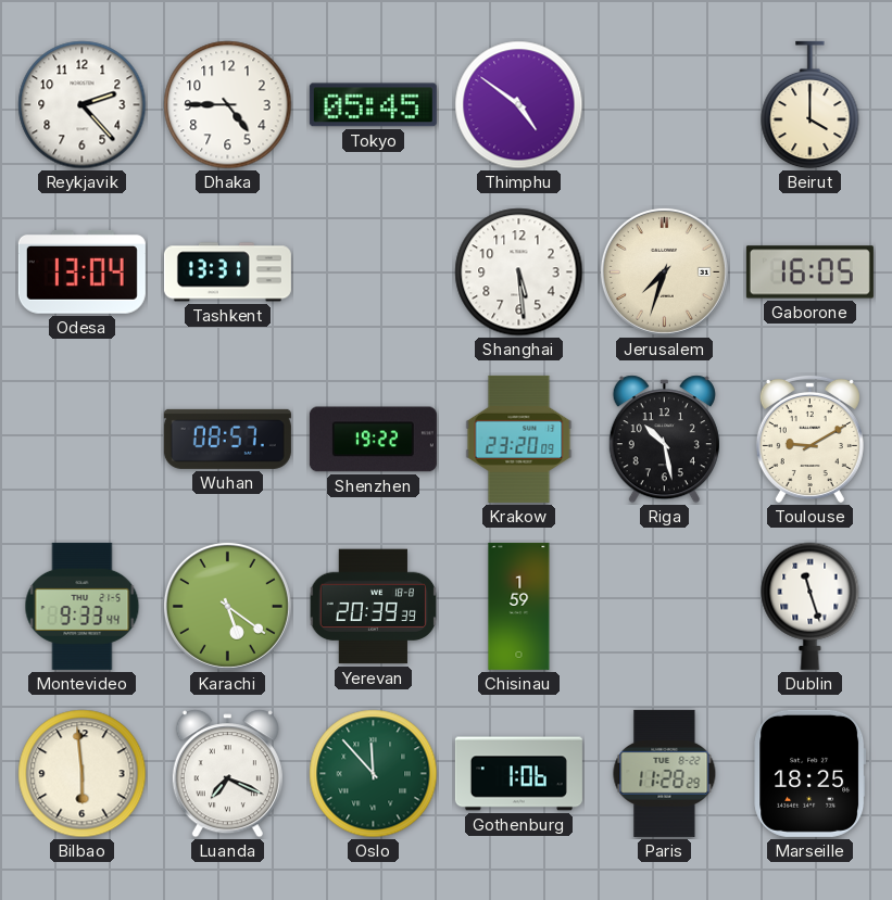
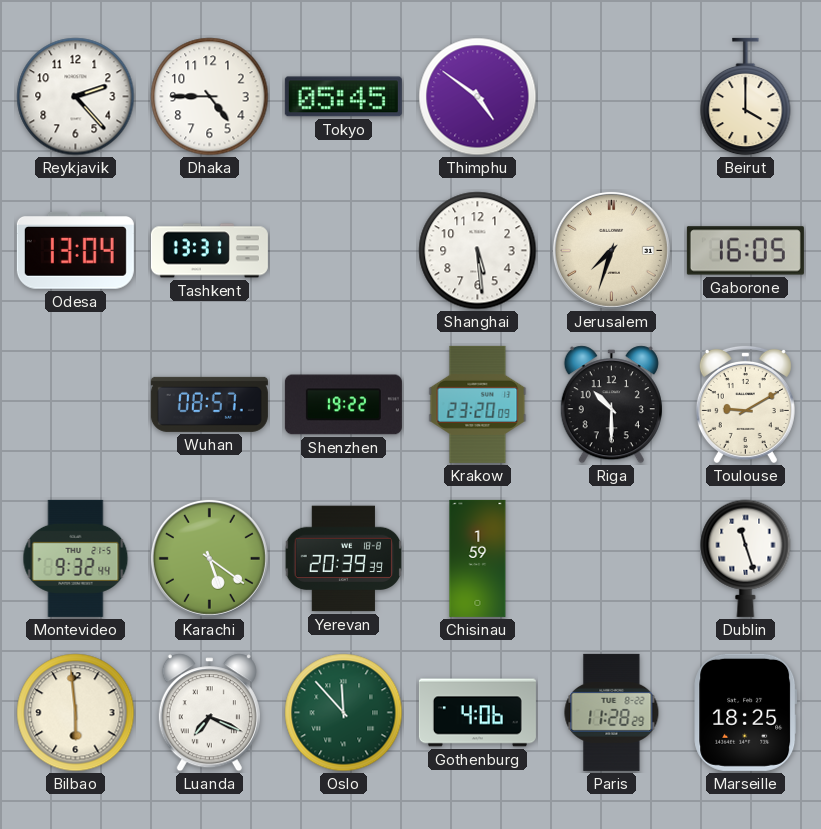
Riga: 10:28 -> 10:30 (611, 405)
Montevideo: 9:33 -> 9:32 (76, 558)
Gothenburg: 1:06 -> 4:06 (477, 713)
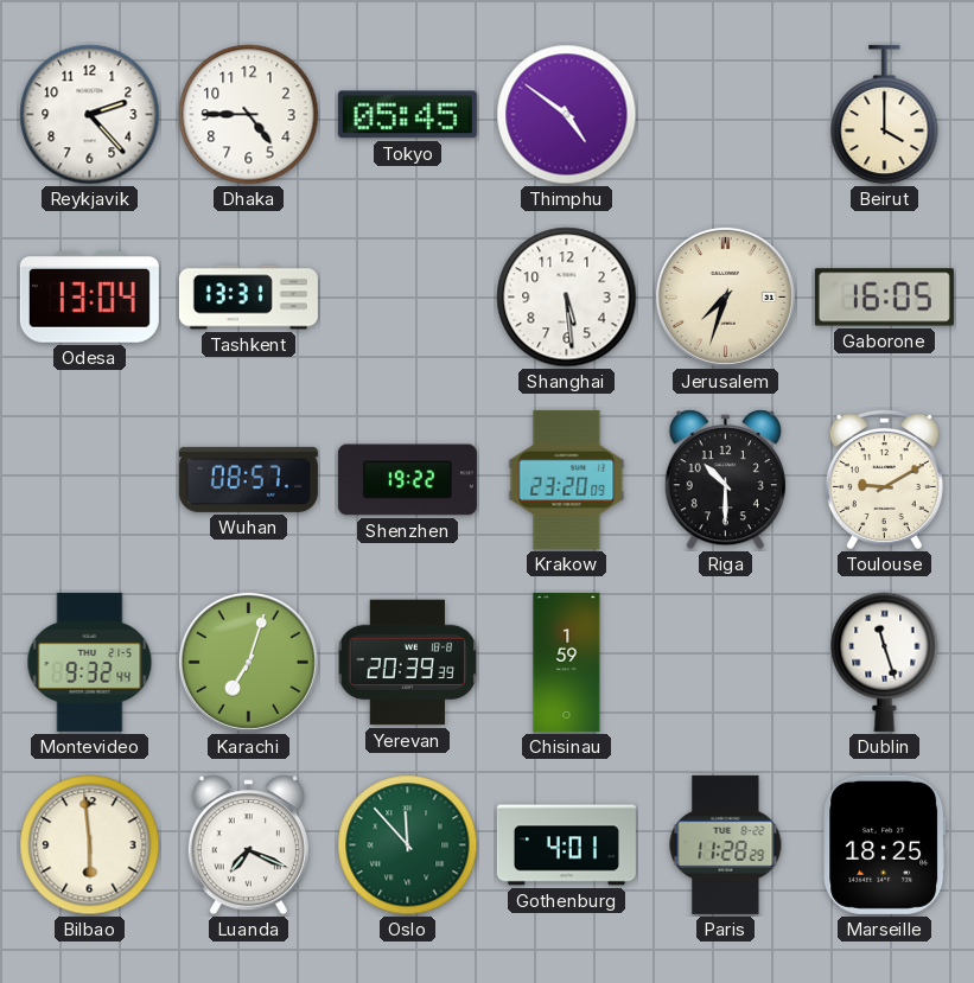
Karachi: 5:21 -> 7:03 (248, 662)
Gothenburg: 4:06 -> 4:01 (566, 845)
